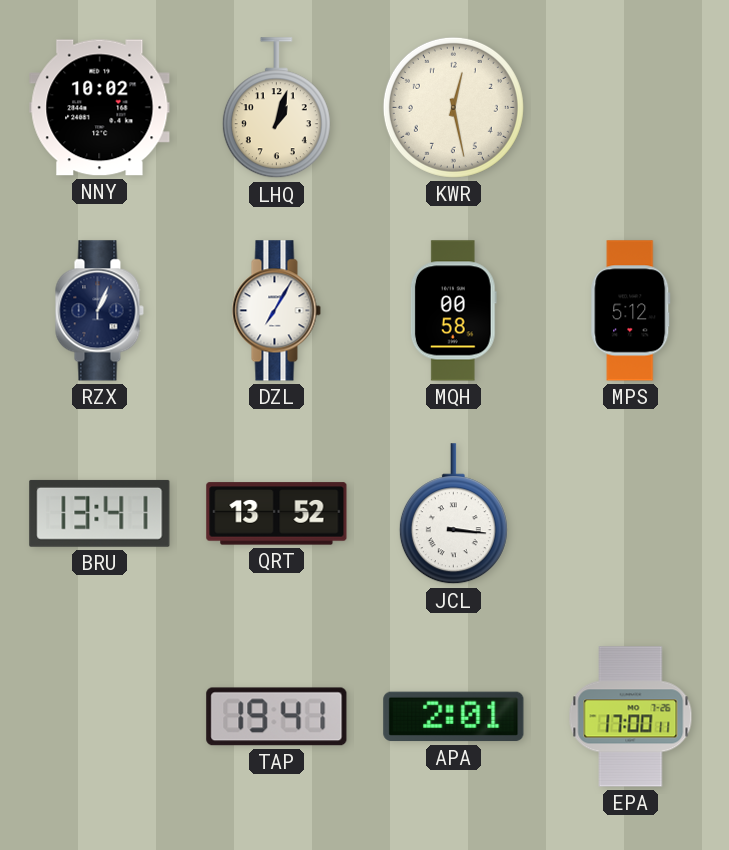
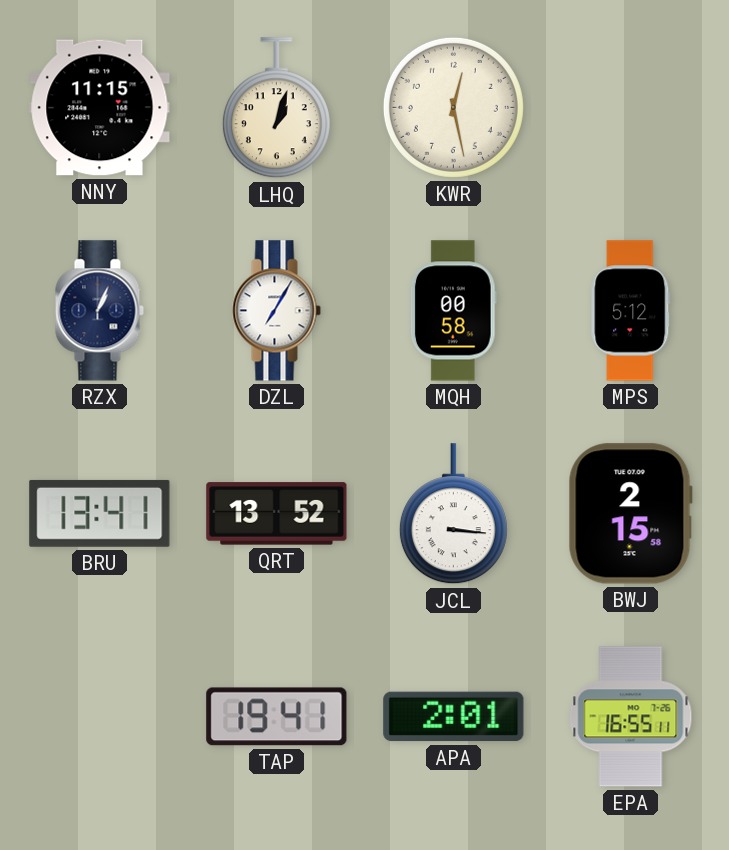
NNY: 10:02 -> 11:15 (100, 108)
BWJ: none -> 2:15 (630, 514)
EPA: 17:00 -> 16:55 (631, 717)
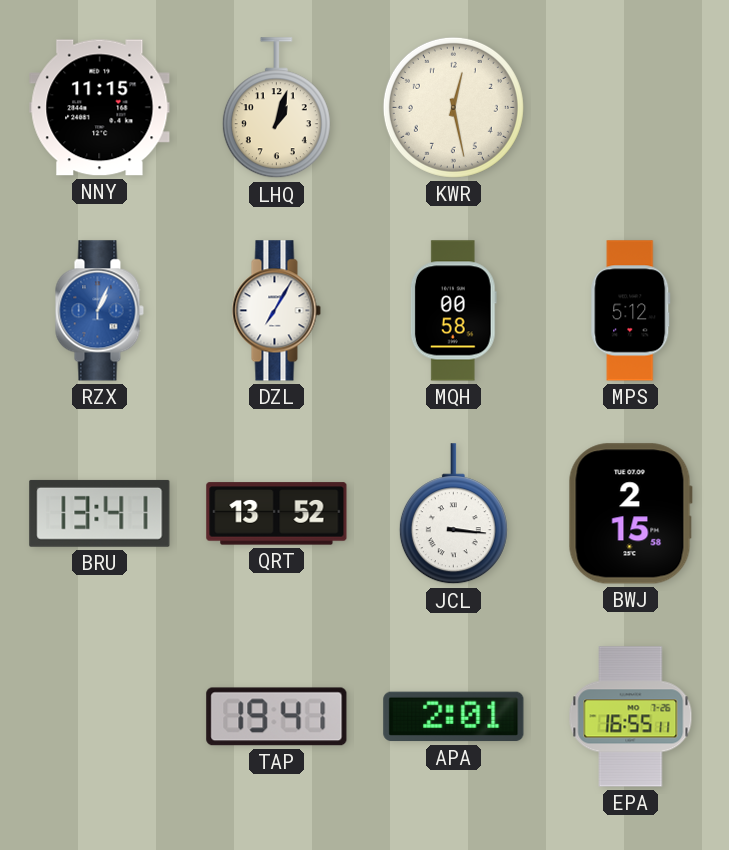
RZX dial: navy -> blue (99, 311)
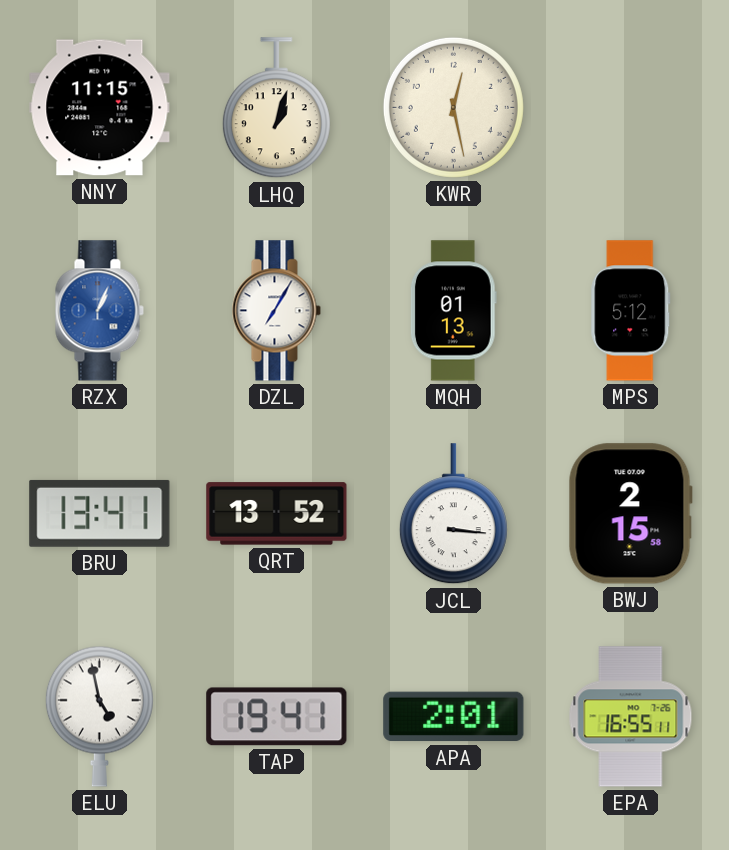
MQH: 00:58 -> 01:13 (453, 311)
ELU: none -> 4:58 (99, 716)
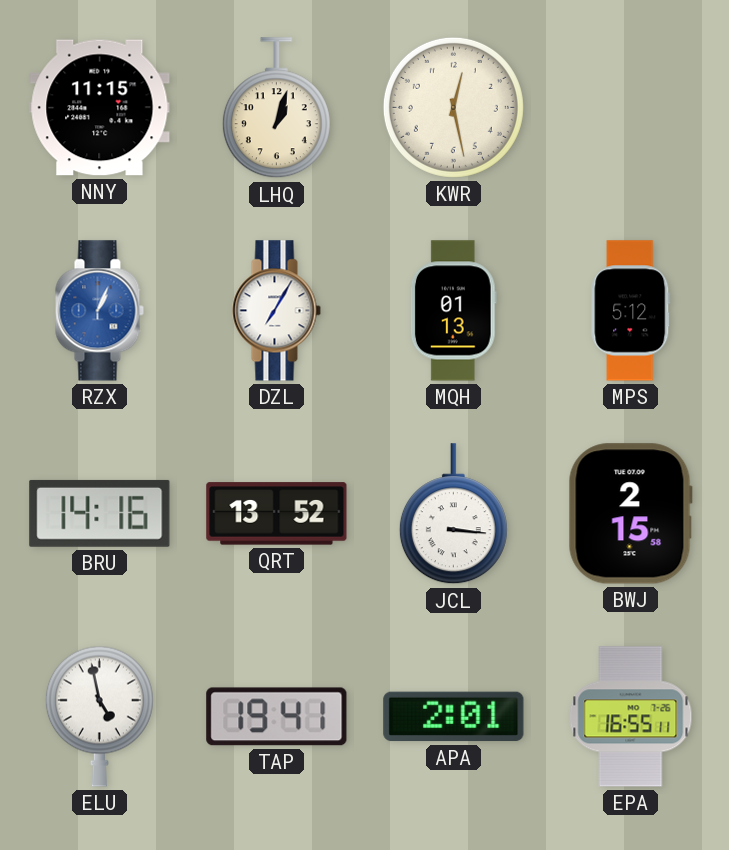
BRU: 13:41 -> 14:16 (100, 513)
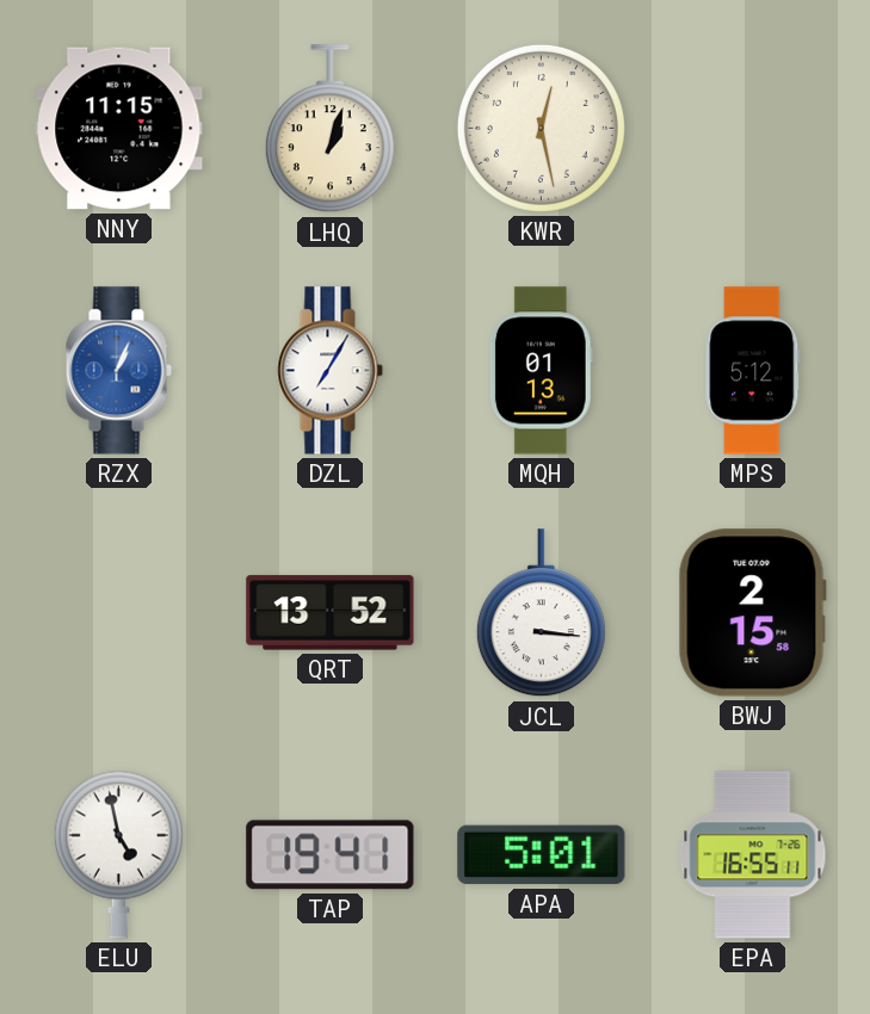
BRU: 14:16 -> none (100, 513)
APA: 2:01 -> 5:01 (542, 855)
